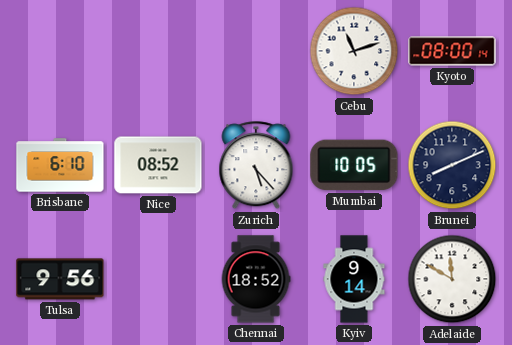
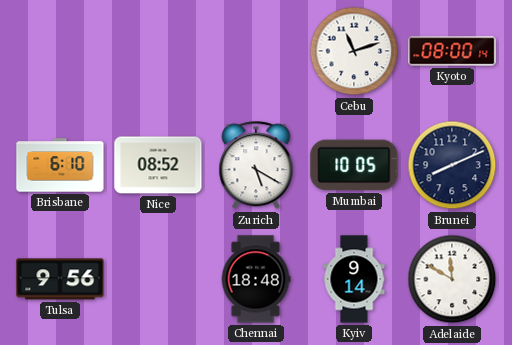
Zurich: 5:23 -> 5:20 (256, 166)
Chennai: 18:52 -> 18:48 (256, 279)
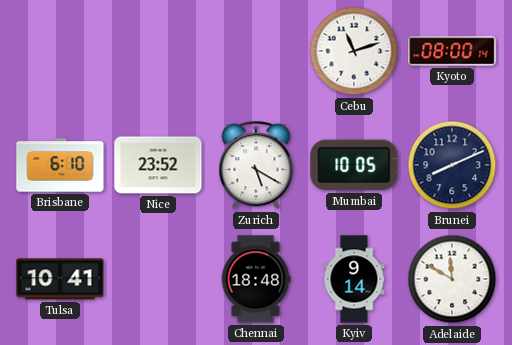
Nice: 08:52 -> 23:52 (158, 165)
Tulsa: 9:56 -> 10:41 (60, 279)
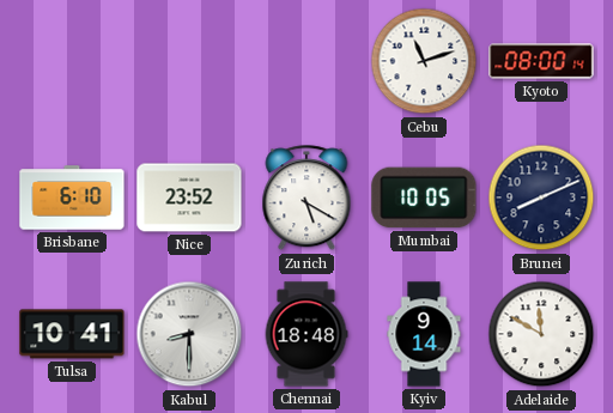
Kabul: none -> 8:30 (189, 334)
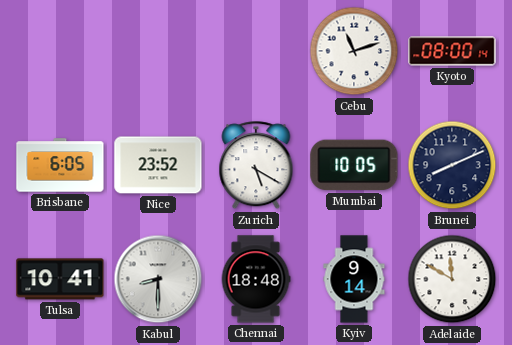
Brisbane: 6:10 -> 6:05 (60, 165)
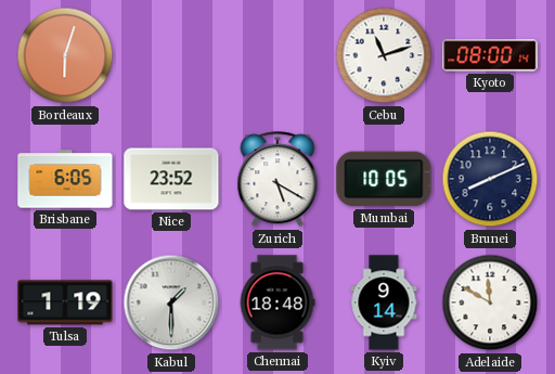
Bordeaux: none -> 6:03 (65, 55)
Tulsa: 10:41 -> 1:19 (65, 302)
Kabul: 8:30 -> 1:30 (171, 302)
